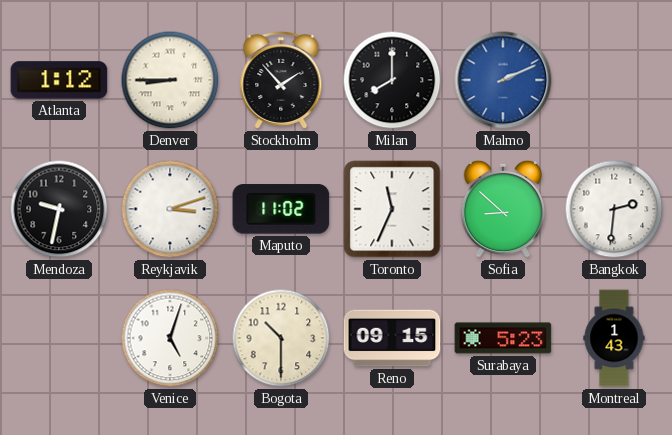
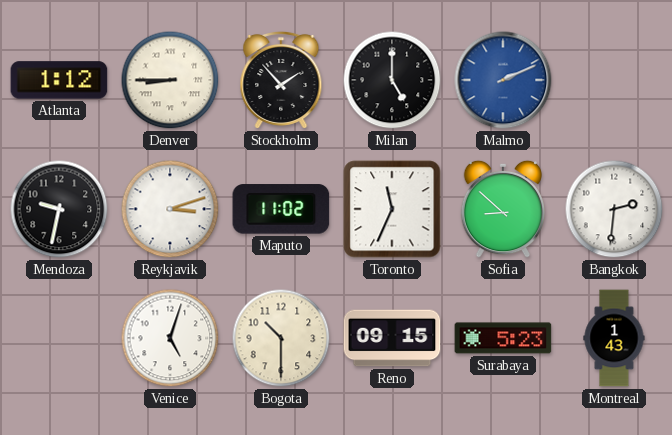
Milan: 8:00 -> 5:00 (392, 80)
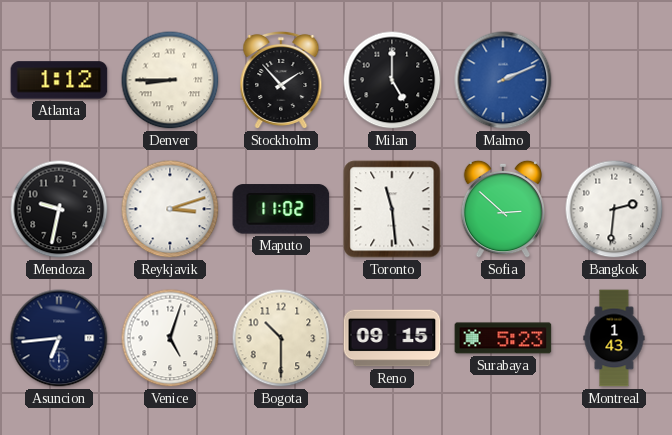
Toronto: 11:34 -> 11:29 (392, 209)
Sofia: 8:52 -> 2:52 (503, 209)
Asuncion: none -> 6:44 (59, 338)
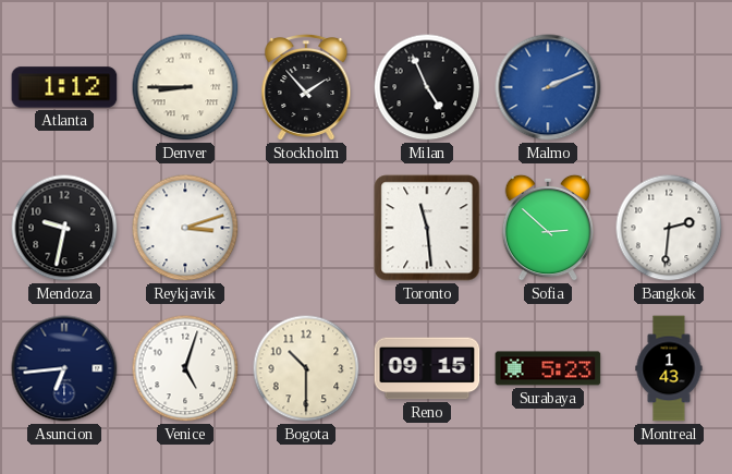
Milan: 5:00 -> 4:56 (427, 87)
Maputo: 11:02 -> none (281, 209)
